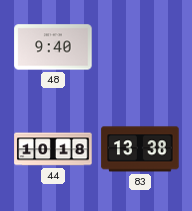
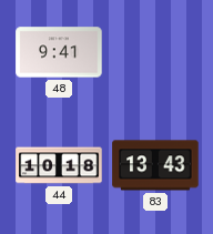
48: 9:40 -> 9:41 (59, 52)
83: 13:38 -> 13:43 (155, 165)
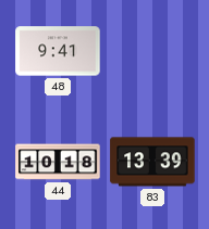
83: 13:43 -> 13:39 (152, 162)
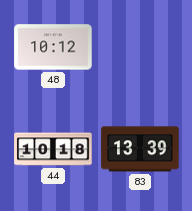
48: 9:41 -> 10:12 (53, 47)
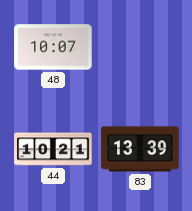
48: 10:12 -> 10:07 (53, 47)
44: 10:18 -> 10:21 (53, 149)
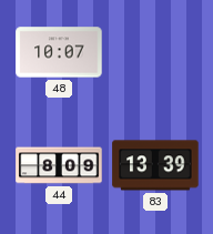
44: 10:21 -> 8:09 (59, 165)
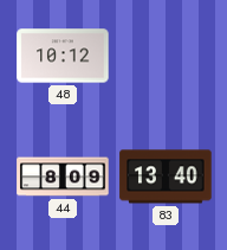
48: 10:07 -> 10:12 (63, 56)
83: 13:39 -> 13:40 (166, 177)
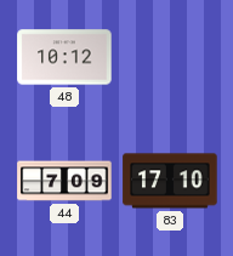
44: 8:09 -> 7:09 (64, 181)
83: 13:40 -> 17:10 (170, 181)
